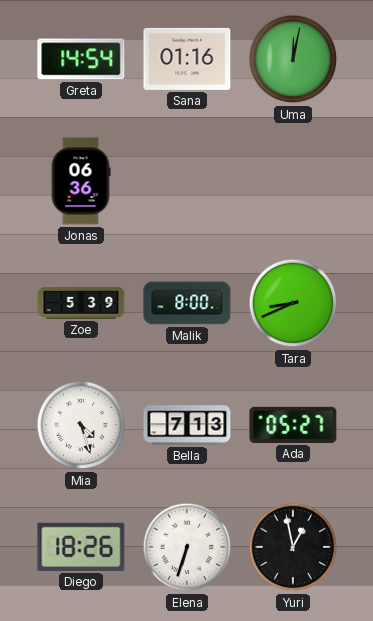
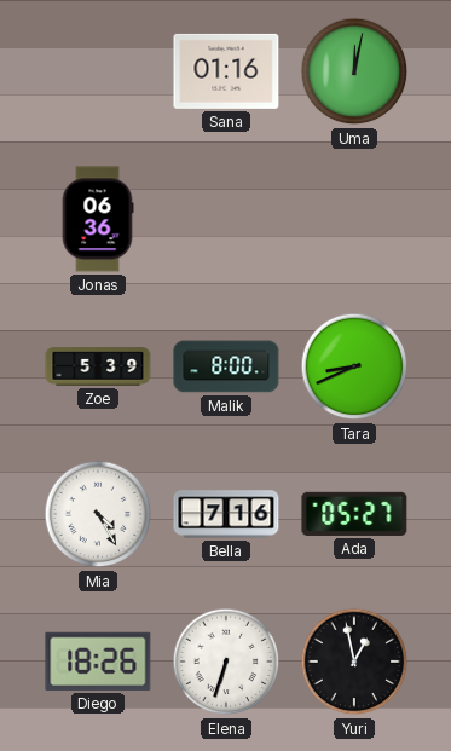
Greta: 14:54 -> none (81, 59)
Mia: 4:27 -> 4:25 (98, 514)
Bella: 7:13 -> 7:16 (226, 514)
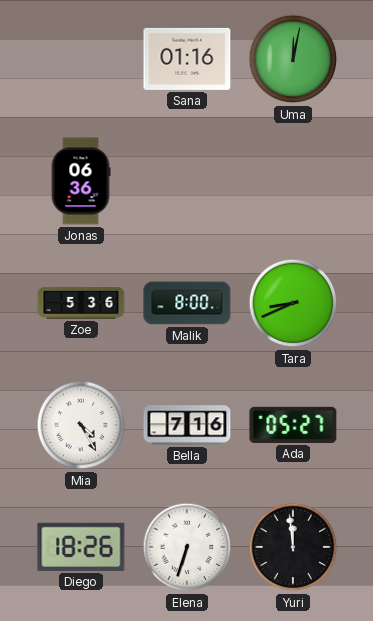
Zoe: 5:39 -> 5:36 (81, 303)
Yuri: 12:58 -> 11:59 (293, 547)
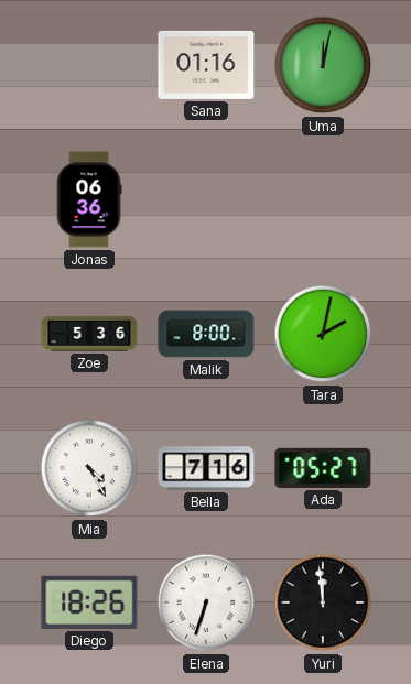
Tara: 8:41 -> 2:02 (323, 334)
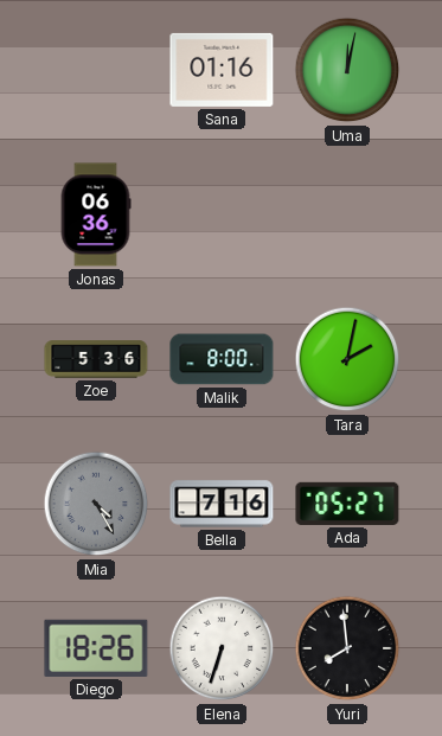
Mia dial: white -> grey (96, 504)
Yuri: 11:59 -> 7:59 (347, 648)
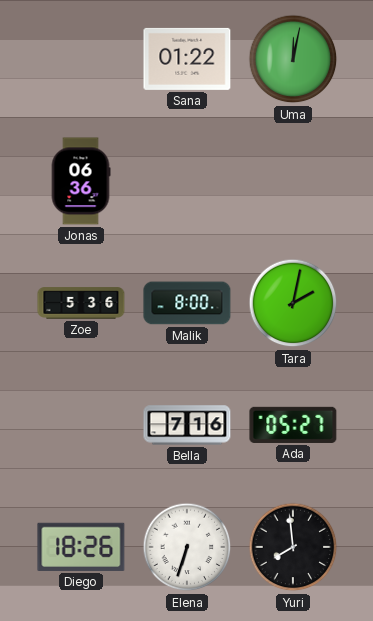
Sana: 01:16 -> 01:22 (187, 59)
Mia: 4:25 -> none (96, 504)
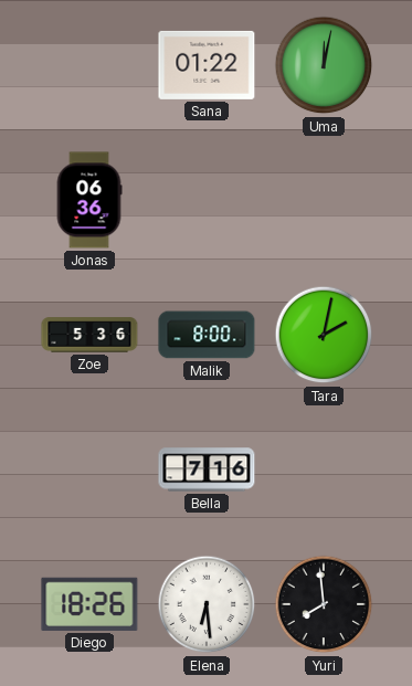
Ada: 05:27 -> none (293, 425)
Elena: 6:33 -> 6:29 (207, 604)
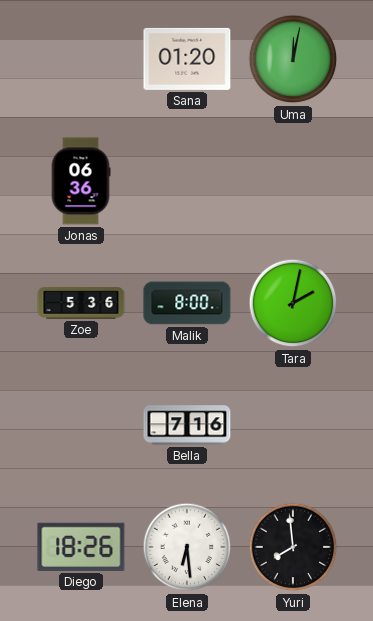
Sana: 01:22 -> 01:20 (187, 59)
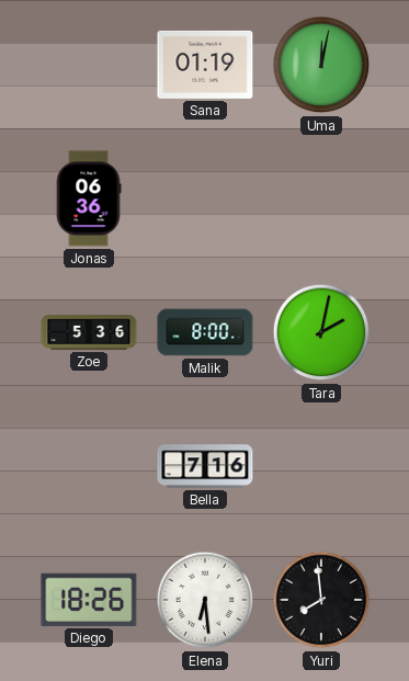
Sana: 01:20 -> 01:19 (205, 65)
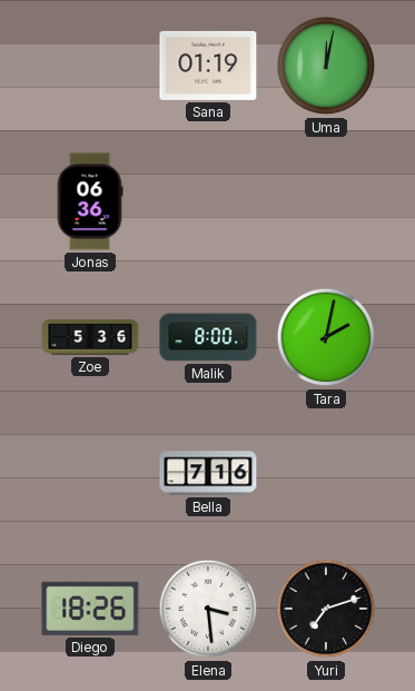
Elena: 6:29 -> 3:29 (208, 609)
Yuri: 7:59 -> 7:12 (326, 609)
